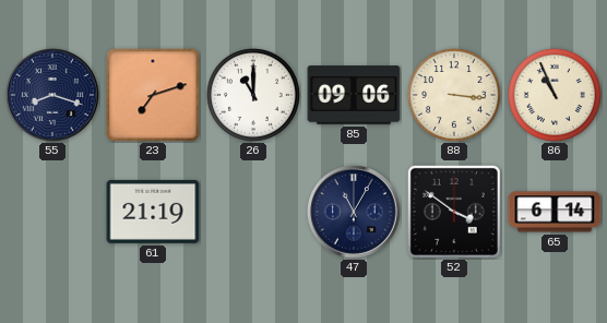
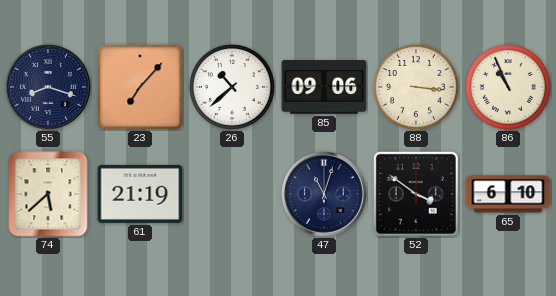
23: 7:12 -> 7:07 (140, 87)
26: 11:00 -> 10:38 (232, 87)
74: none -> 5:38 (48, 194)
47: 11:05 -> 11:03 (325, 195)
65: 6:14 -> 6:10 (508, 194)
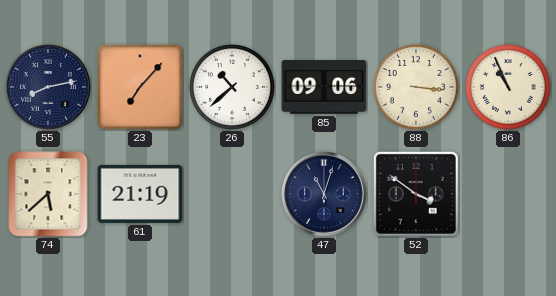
55: 8:18 -> 8:13 (49, 88)
65: 6:10 -> none (508, 194)
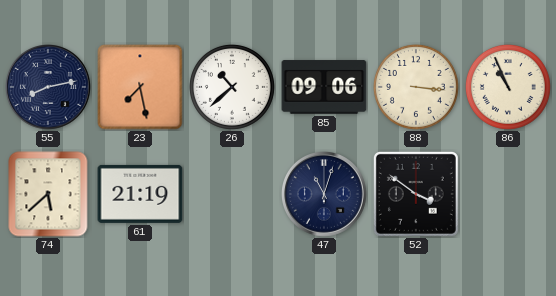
23: 7:07 -> 7:28 (140, 87)
